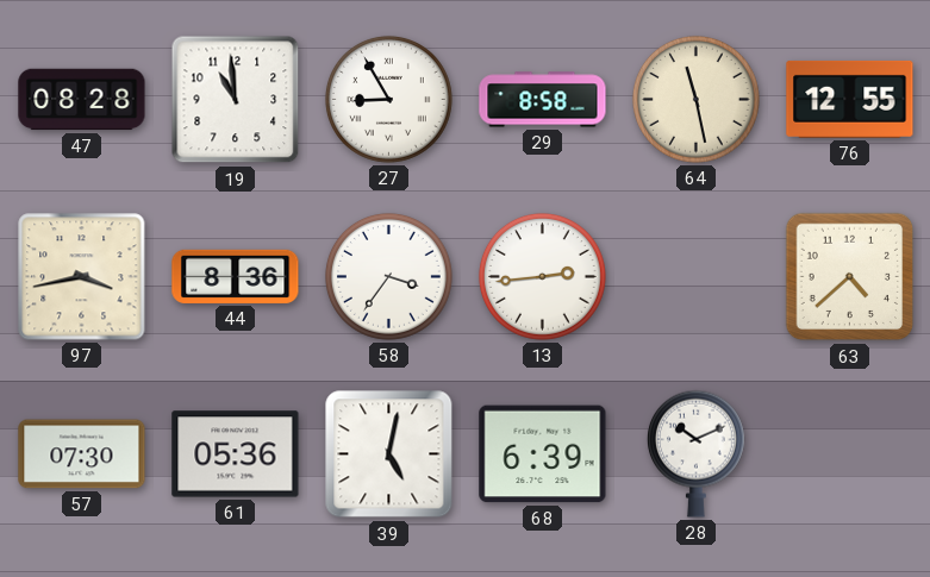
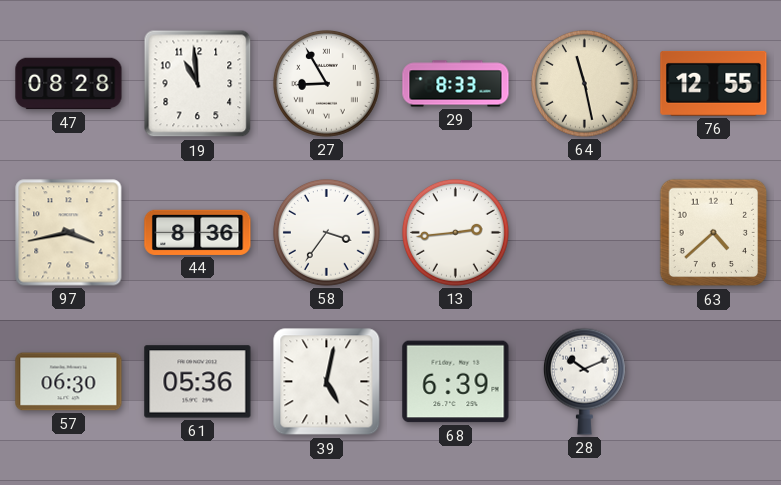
29: 8:58 -> 8:33 (456, 84)
57: 07:30 -> 06:30 (69, 382)
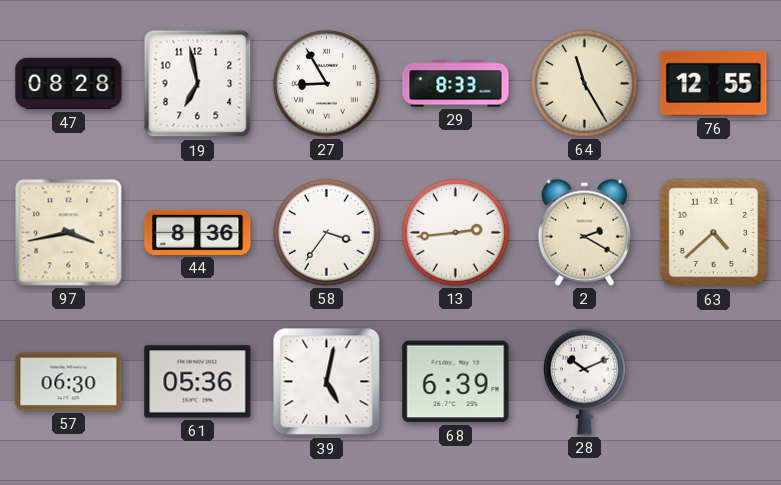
19: 10:59 -> 6:58 (198, 84)
64: 11:28 -> 11:25 (584, 83)
2: none -> 2:20 (584, 232)
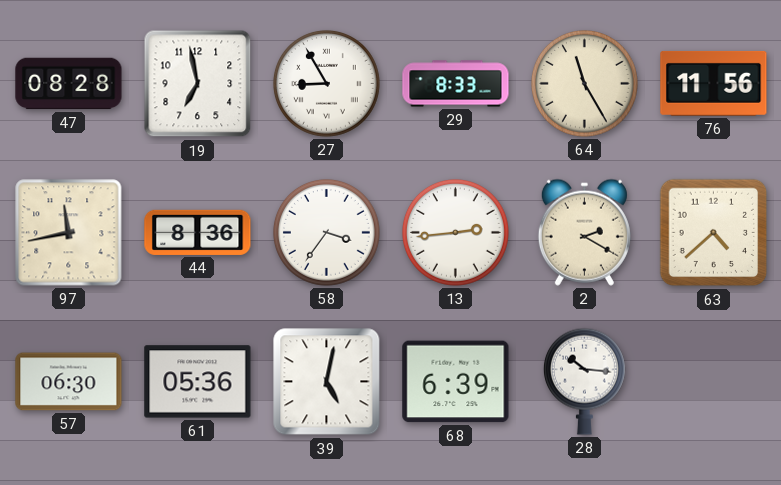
76: 12:55 -> 11:56 (714, 83)
97: 3:43 -> 11:43 (69, 233)
28: 10:11 -> 10:16 (584, 381)
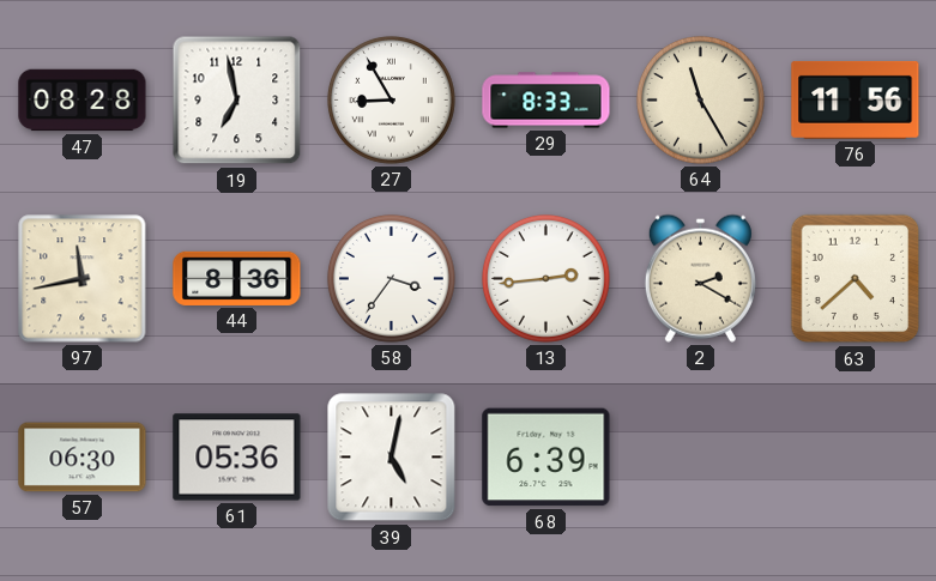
28: 10:16 -> none (584, 381)
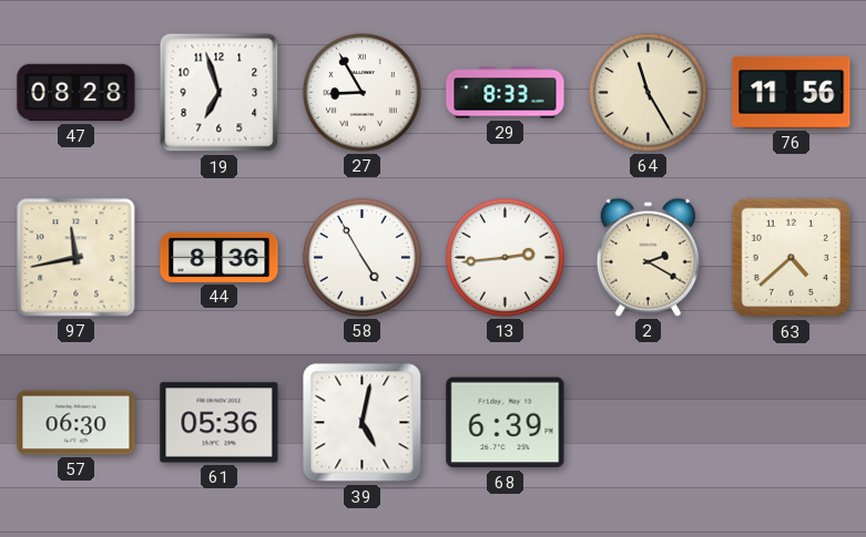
19: 6:58 -> 6:57 (220, 93)
58: 3:36 -> 4:55 (361, 257)
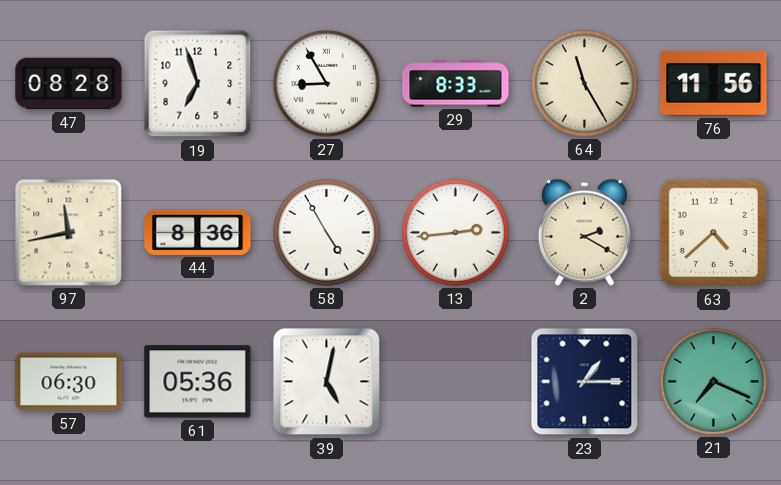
68: 6:39 -> none (506, 423)
23: none -> 1:15 (585, 382)
21: none -> 7:19 (713, 381)
